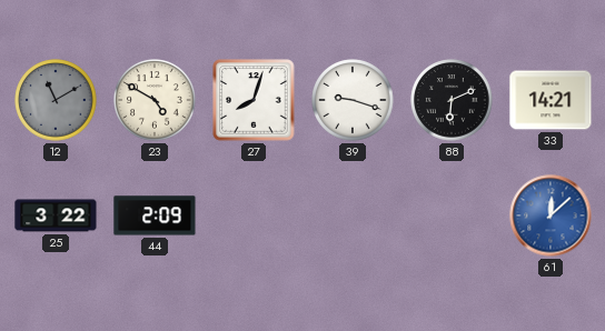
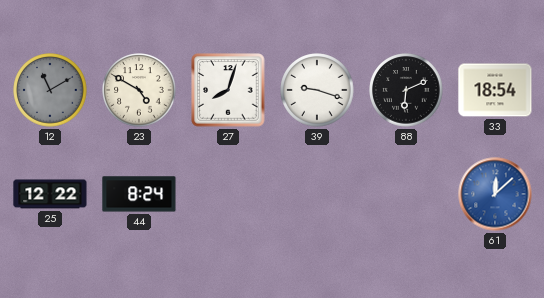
33: 14:21 -> 18:54 (495, 90)
25: 3:22 -> 12:22 (50, 194)
44: 2:09 -> 8:24 (139, 194)
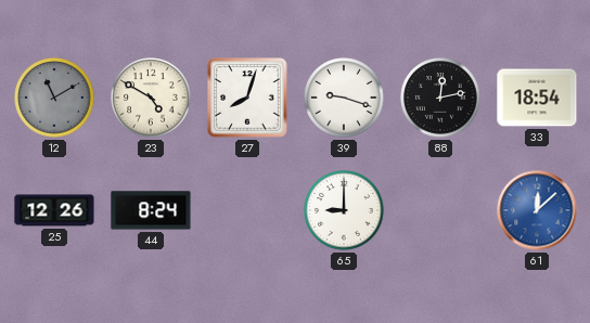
88: 6:11 -> 12:13 (440, 98)
25: 12:22 -> 12:26 (54, 210)
65: none -> 9:00 (344, 210)
